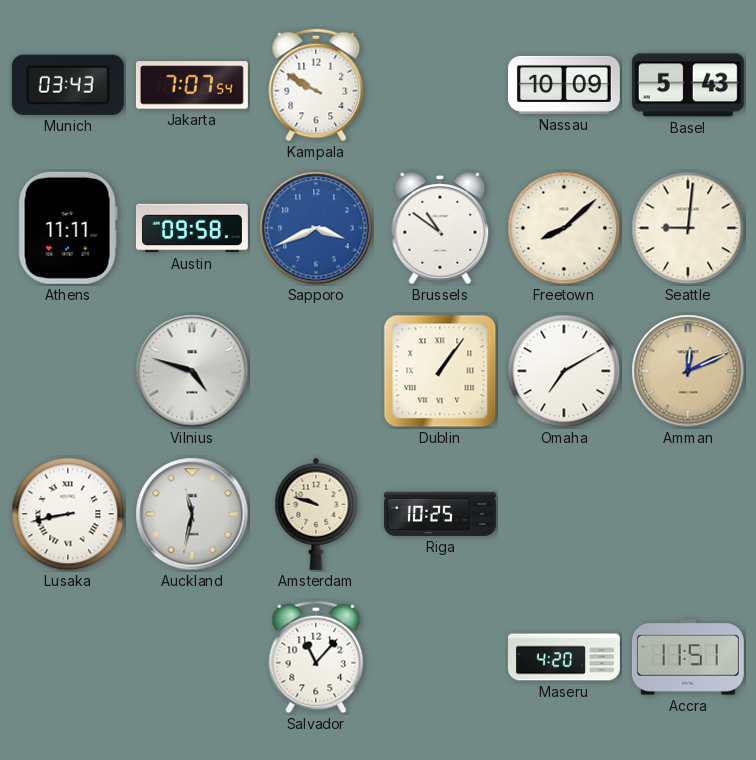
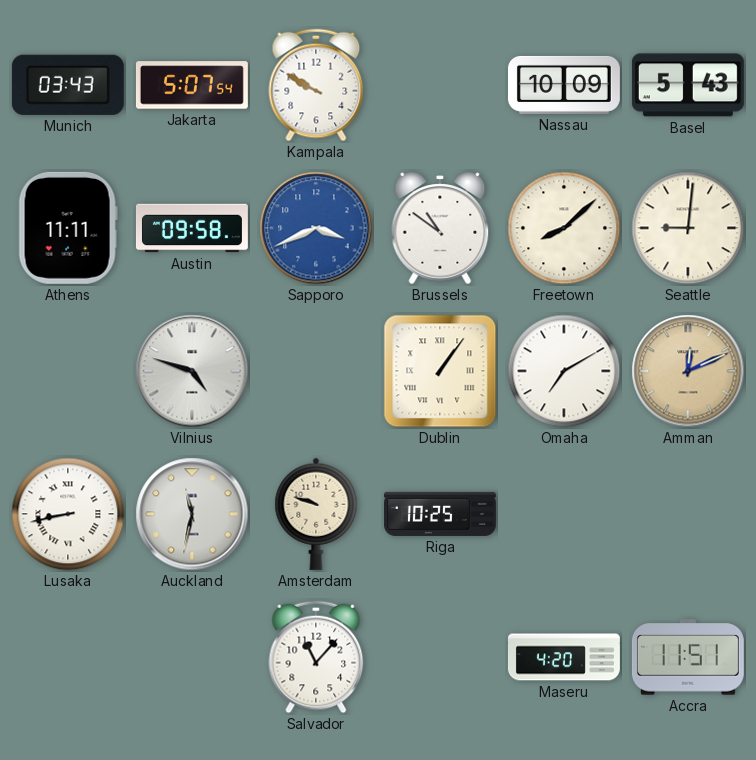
Jakarta: 7:07 -> 5:07 (192, 85)
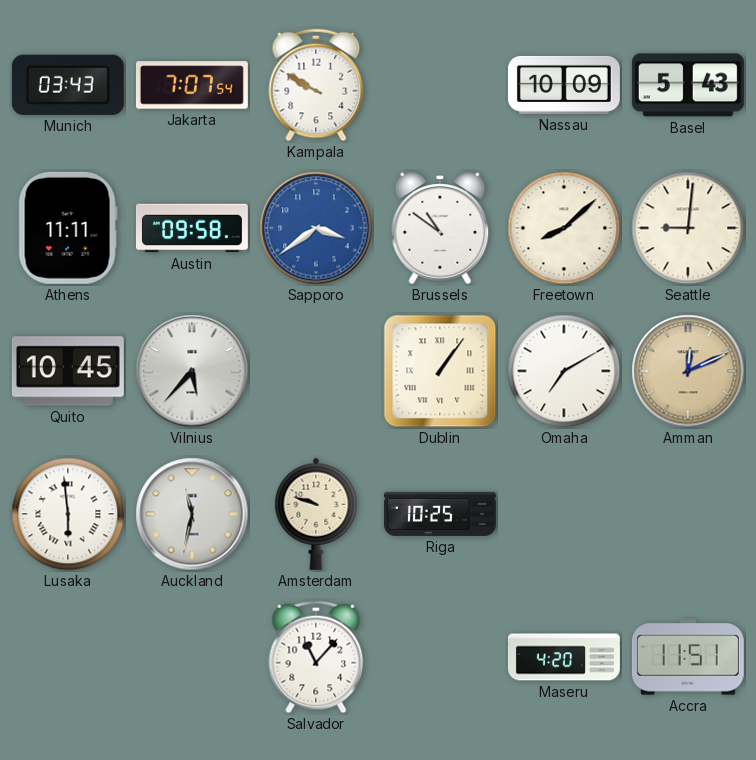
Jakarta: 5:07 -> 7:07 (192, 85)
Sapporo: 3:41 -> 3:39 (316, 228)
Quito: none -> 10:45 (68, 371)
Vilnius: 4:48 -> 5:37 (192, 371)
Lusaka: 8:43 -> 5:59 (68, 514)
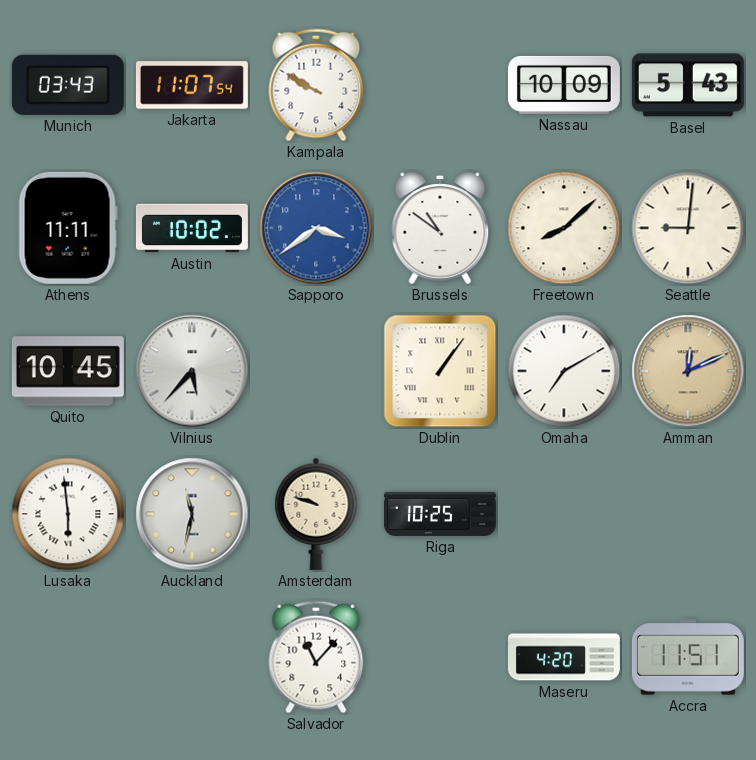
Jakarta: 7:07 -> 11:07 (192, 85)
Austin: 09:58 -> 10:02 (192, 228)
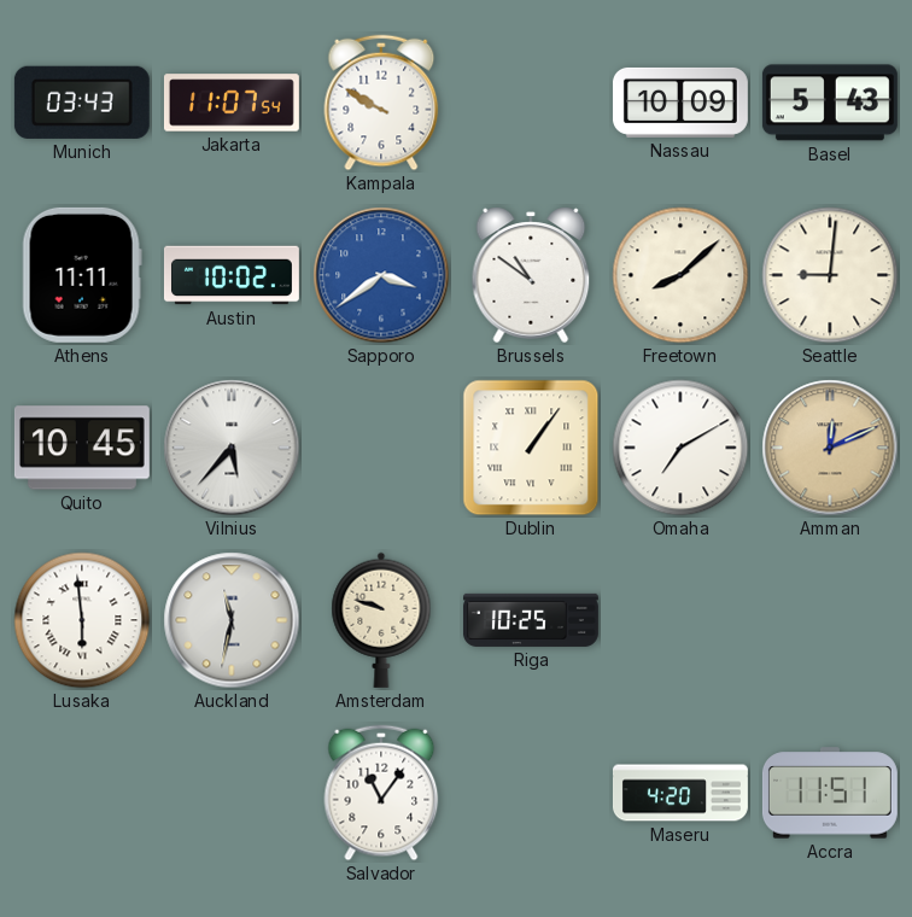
Salvador: 11:07 -> 11:06 (381, 793)
